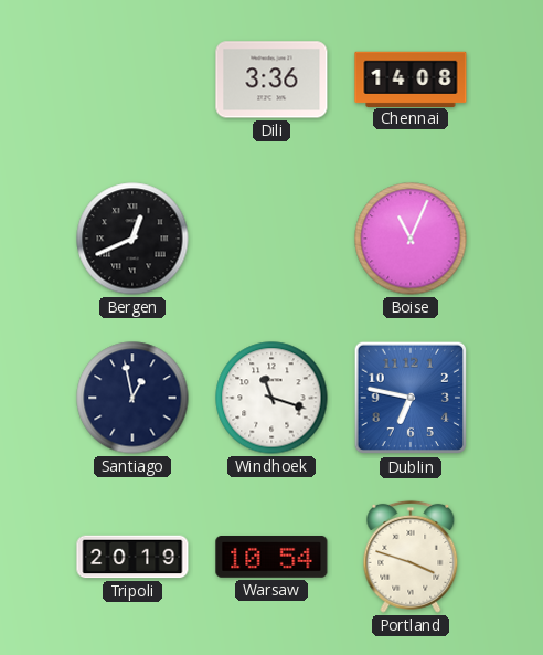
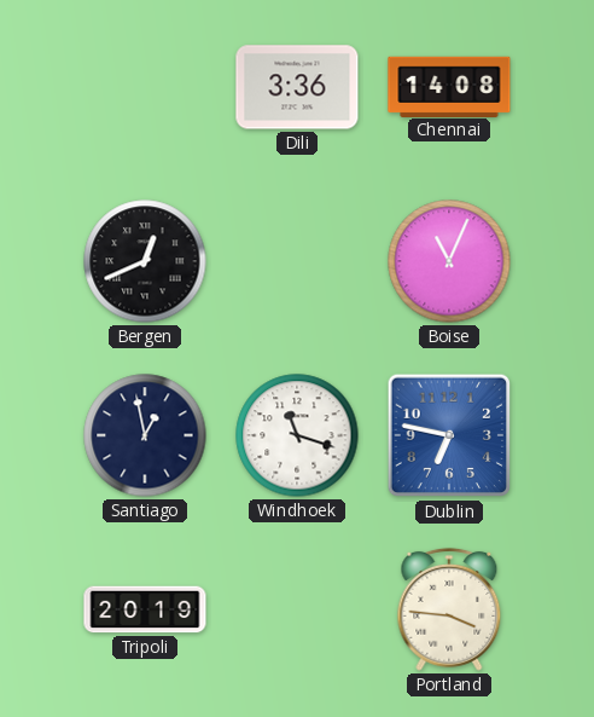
Warsaw: 10:54 -> none (271, 558)
Portland: 3:48 -> 3:46 (449, 609)
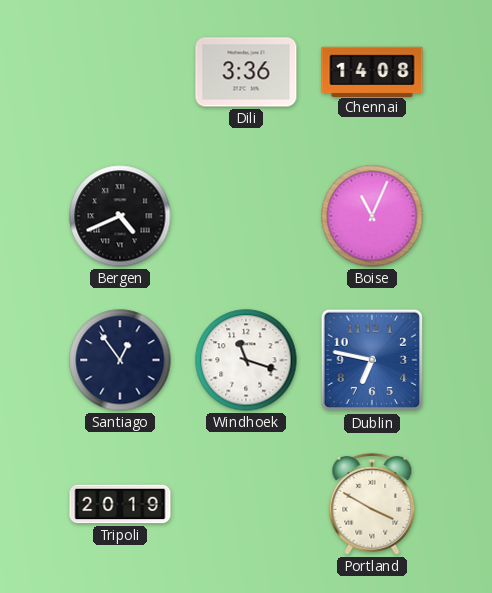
Bergen: 12:41 -> 4:41 (120, 216)
Santiago: 12:58 -> 12:54 (120, 360)
Portland: 3:46 -> 3:50 (372, 504)
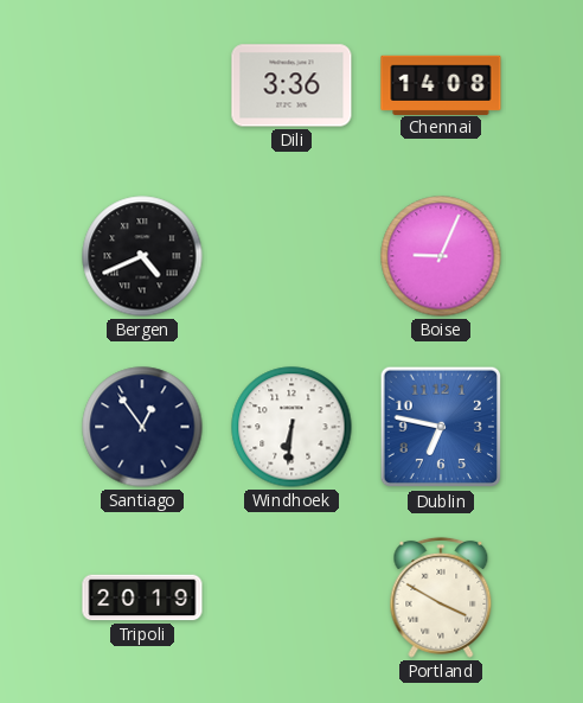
Boise: 11:04 -> 9:04 (441, 256)
Windhoek: 11:18 -> 6:31 (291, 427)
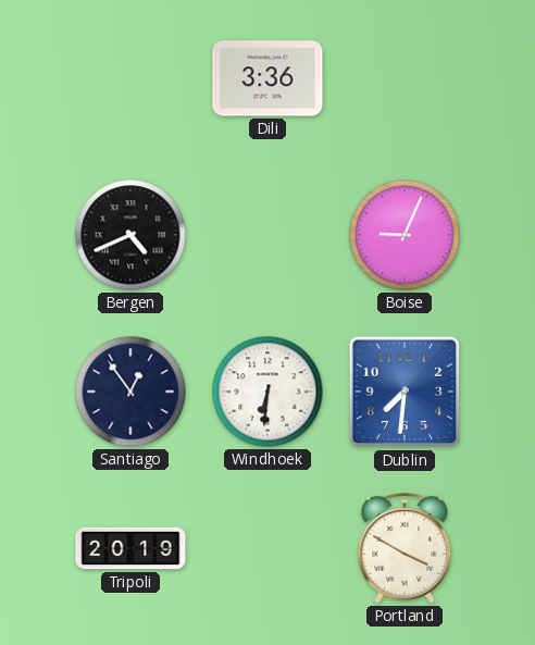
Chennai: 14:08 -> none (441, 84)
Dublin: 6:47 -> 7:31 (405, 392)
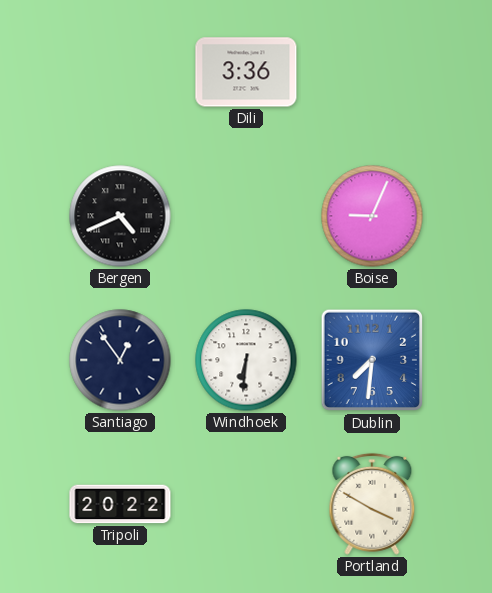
Tripoli: 20:19 -> 20:22 (120, 504)
